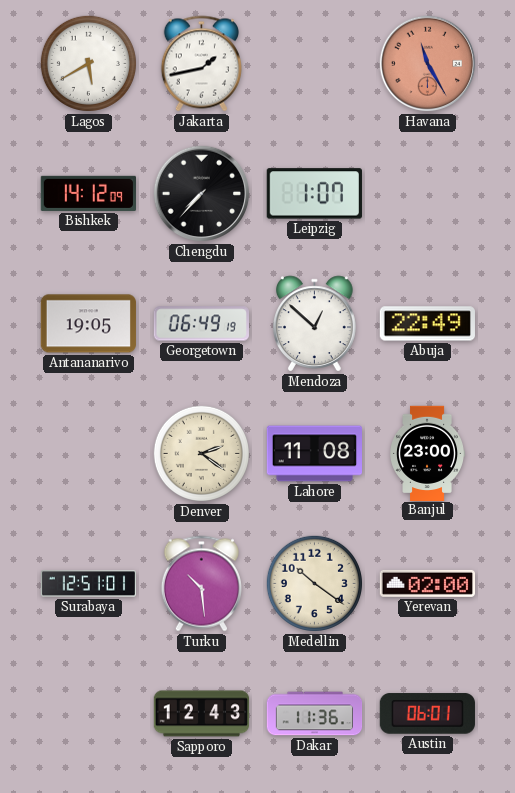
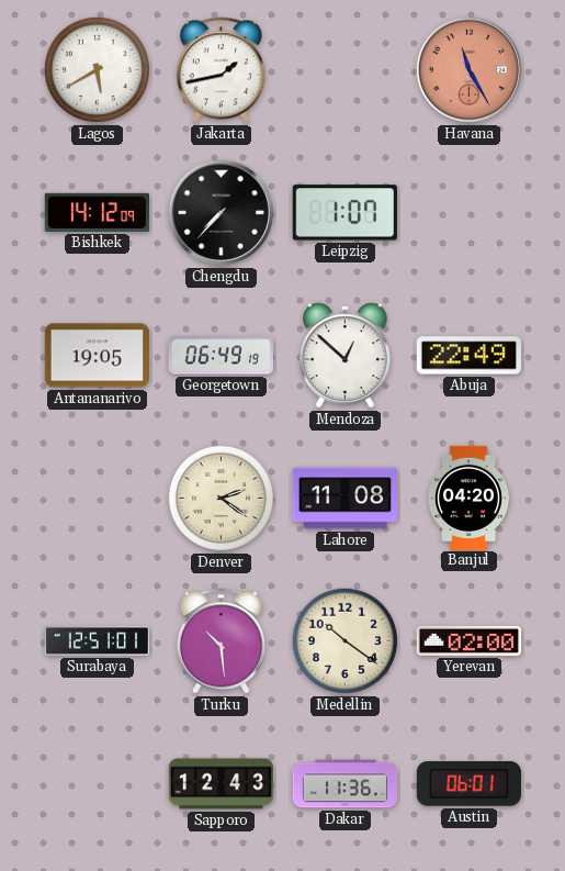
Banjul: 23:00 -> 04:20 (468, 498)
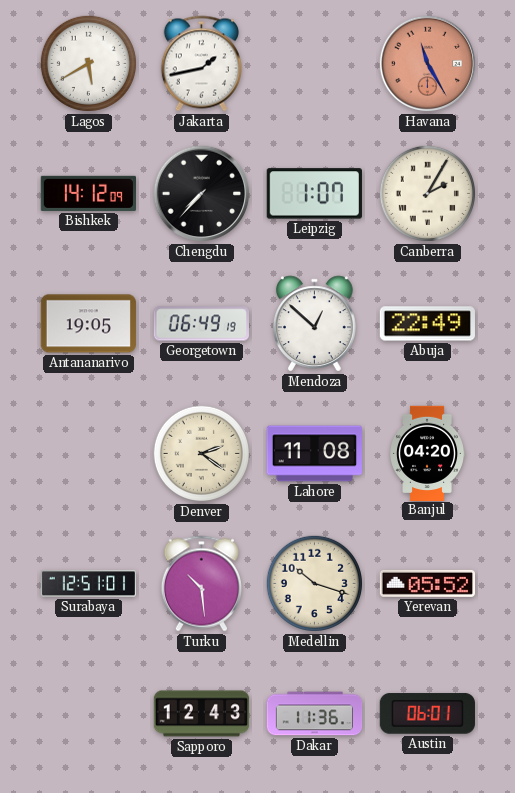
Canberra: none -> 2:05 (427, 193)
Medellin: 10:21 -> 10:18 (314, 583)
Yerevan: 02:00 -> 05:52 (427, 583)
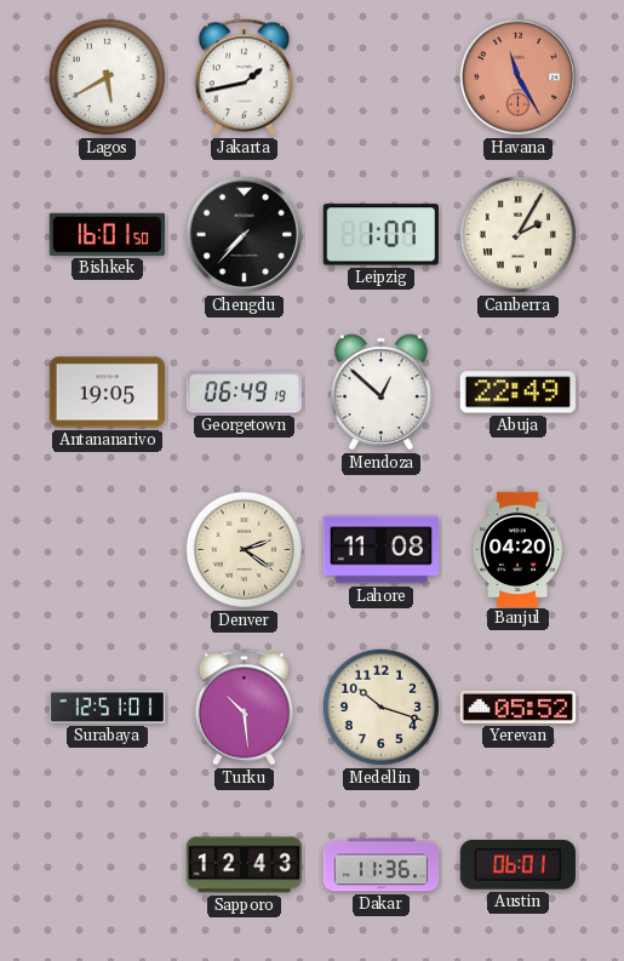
Bishkek: 14:12 -> 16:01 (107, 234)
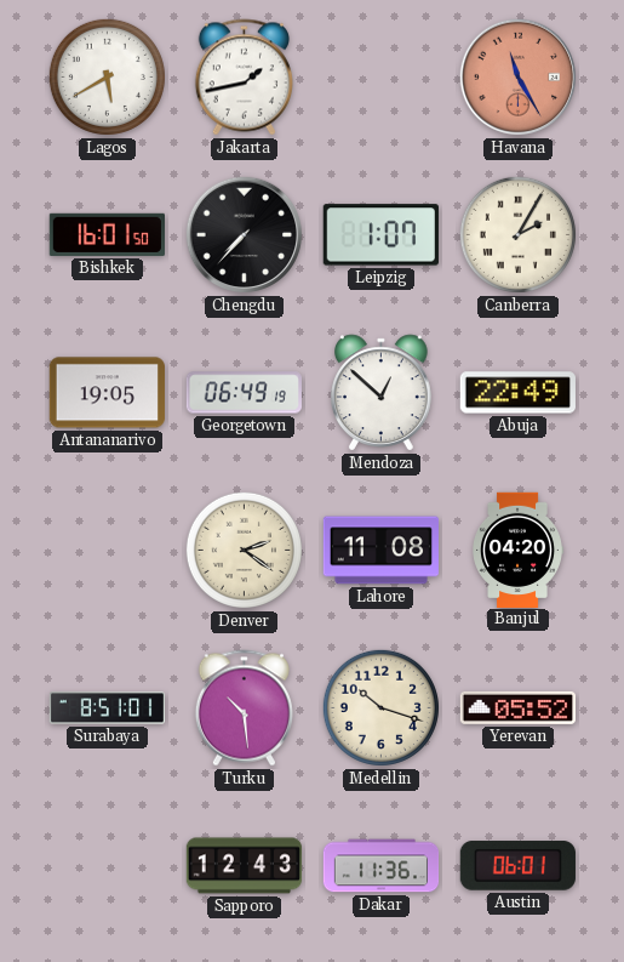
Surabaya: 12:51 -> 8:51 (107, 708)
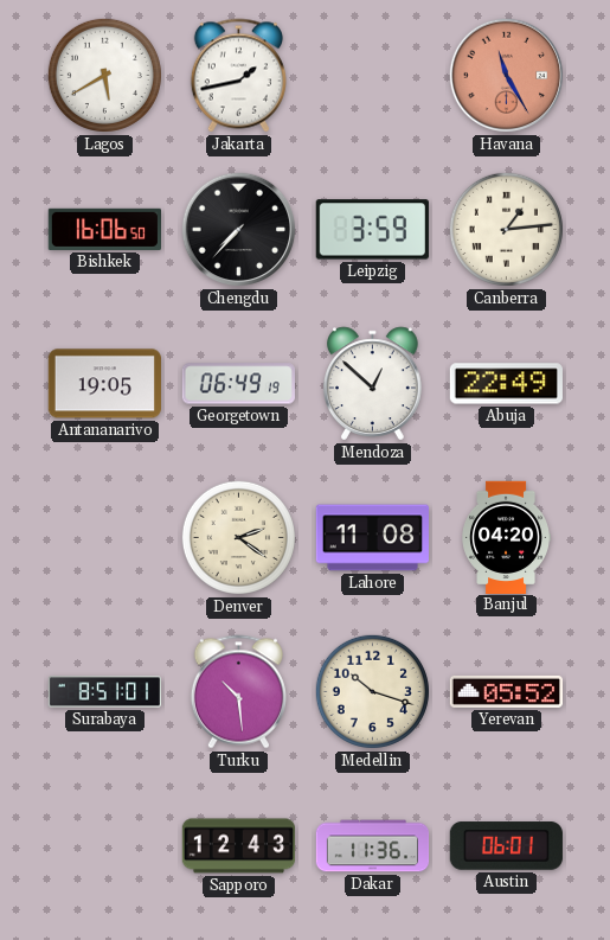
Bishkek: 16:01 -> 16:06 (104, 229)
Leipzig: 1:07 -> 3:59 (372, 230)
Canberra: 2:05 -> 1:14 (506, 229)
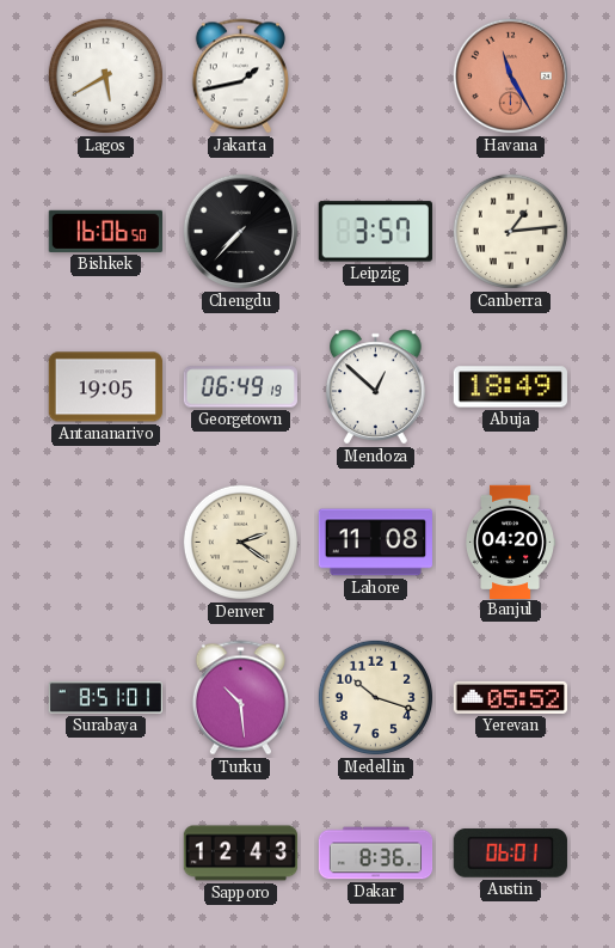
Leipzig: 3:59 -> 3:57 (375, 232)
Abuja: 22:49 -> 18:49 (510, 387)
Dakar: 11:36 -> 8:36 (376, 854)
